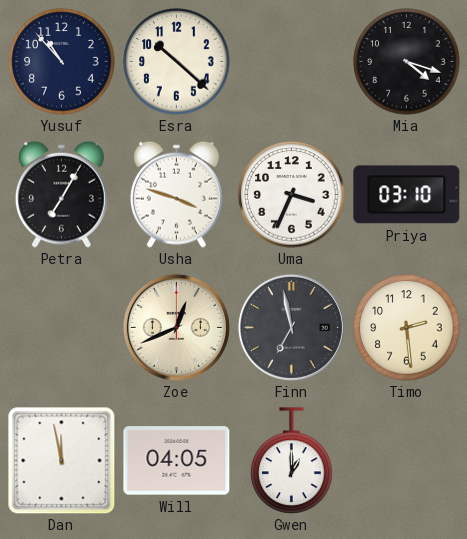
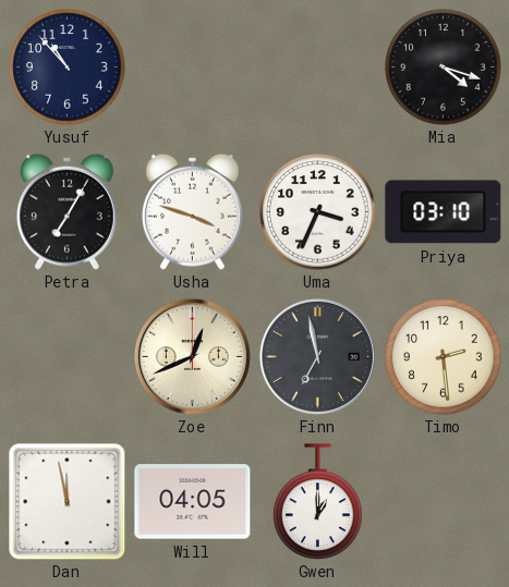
Esra: 10:22 -> none (177, 62)
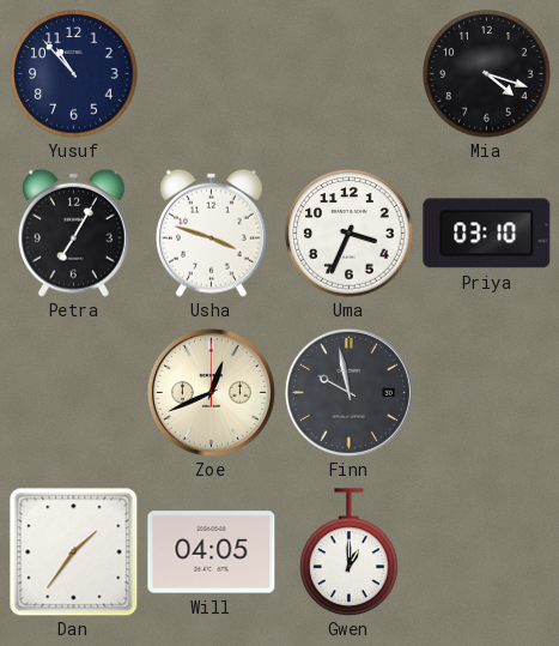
Finn: 6:58 -> 9:58 (348, 392)
Timo: 2:29 -> none (444, 357)
Dan: 11:58 -> 1:36 (74, 553)
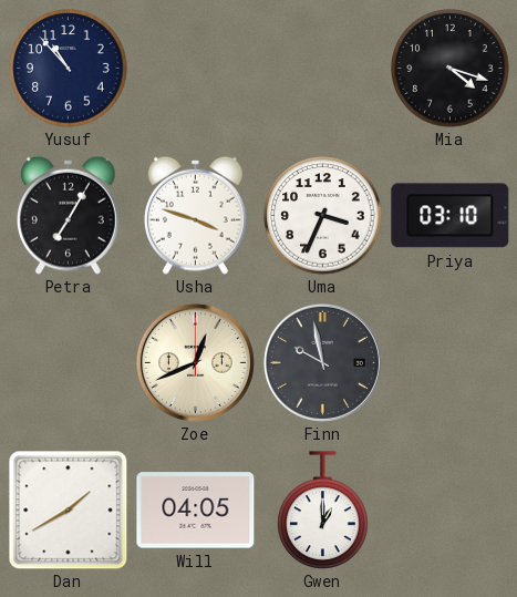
Dan: 1:36 -> 1:40 (69, 511)
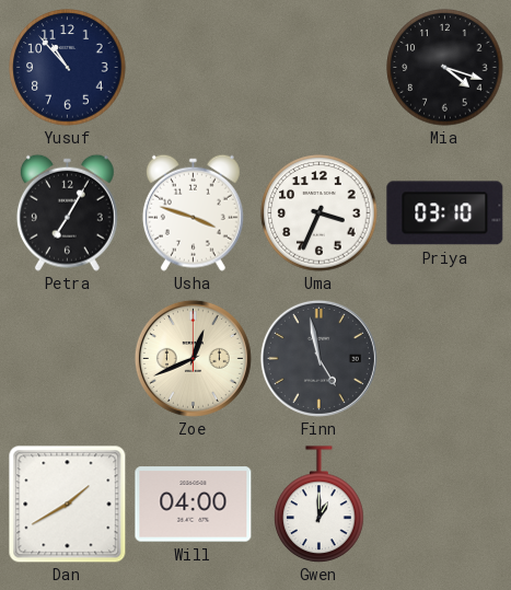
Finn: 9:58 -> 4:58 (318, 358)
Will: 04:05 -> 04:00 (194, 505)
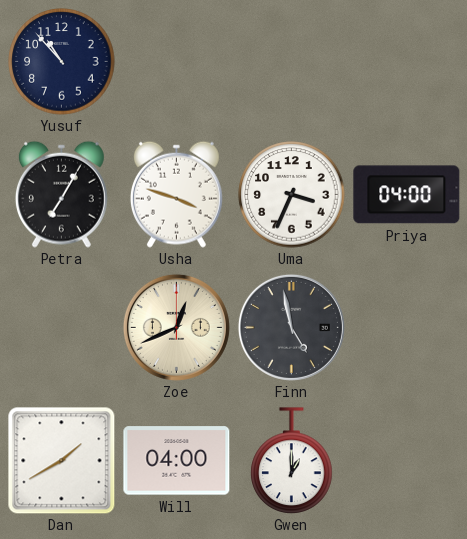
Mia: 4:18 -> none (445, 68)
Priya: 03:10 -> 04:00 (407, 195)
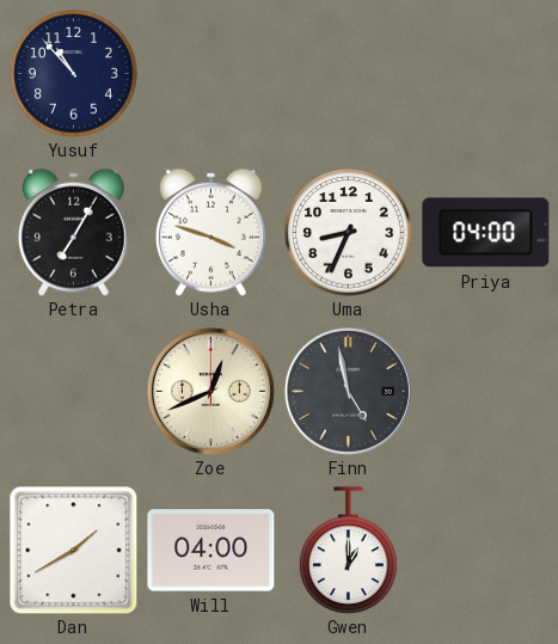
Uma: 3:34 -> 8:34 (349, 233)
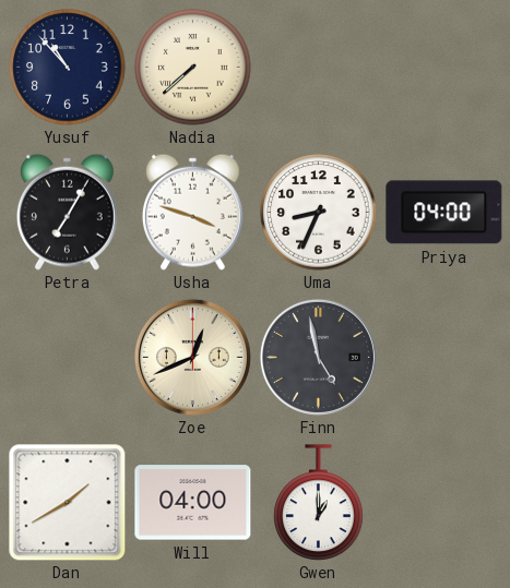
Nadia: none -> 7:38 (193, 68)
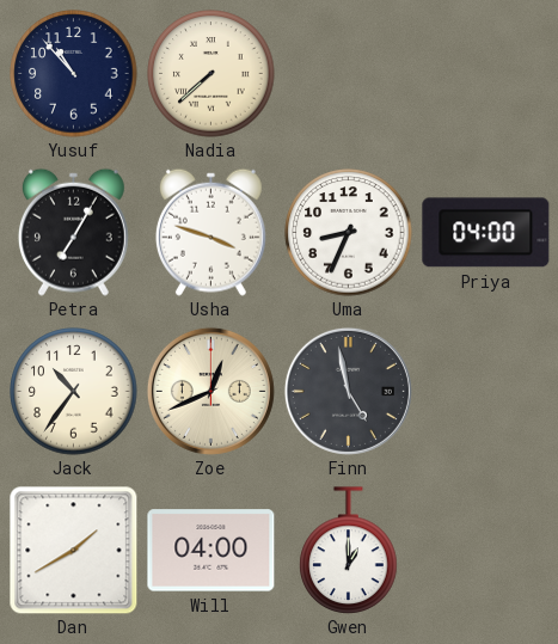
Jack: none -> 10:36 (74, 392)
